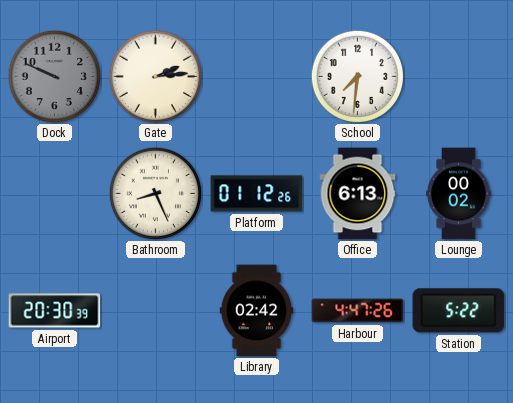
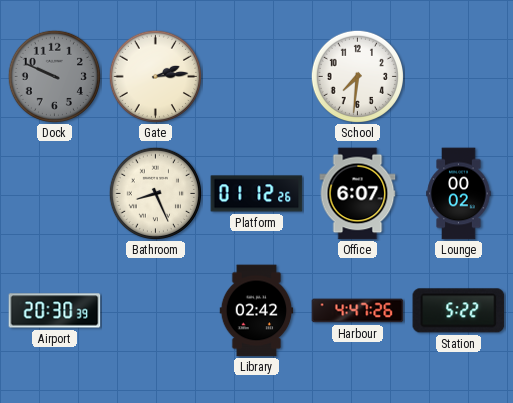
Office: 6:13 -> 6:07 (358, 194)
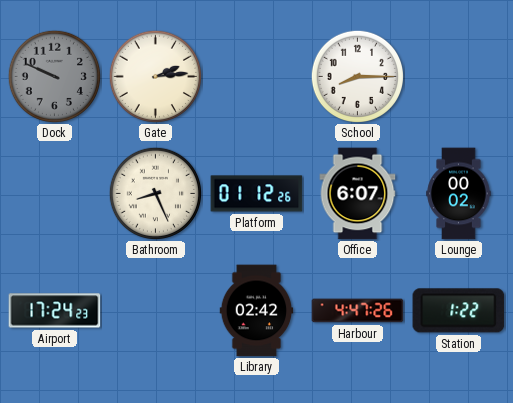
School: 7:31 -> 8:15 (357, 76)
Airport: 20:30 -> 17:24 (55, 311)
Station: 5:22 -> 1:22 (459, 311)
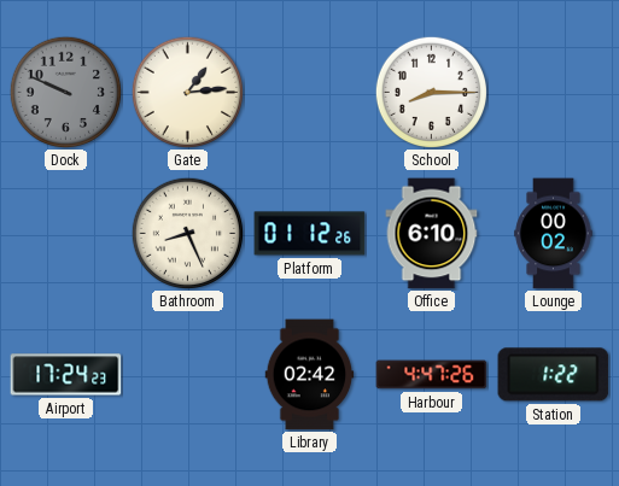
Gate: 2:14 -> 1:14 (187, 92)
Office: 6:07 -> 6:10 (432, 234)
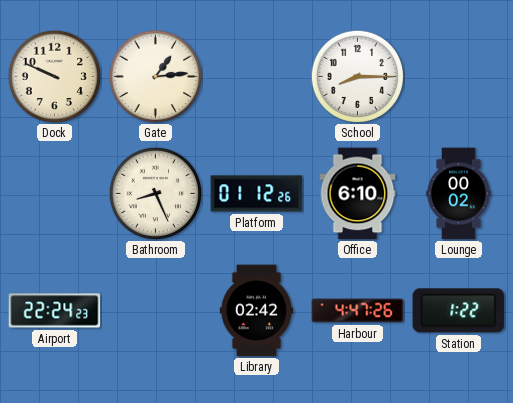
Dock dial: grey -> cream (54, 76)
Airport: 17:24 -> 22:24 (55, 311)
